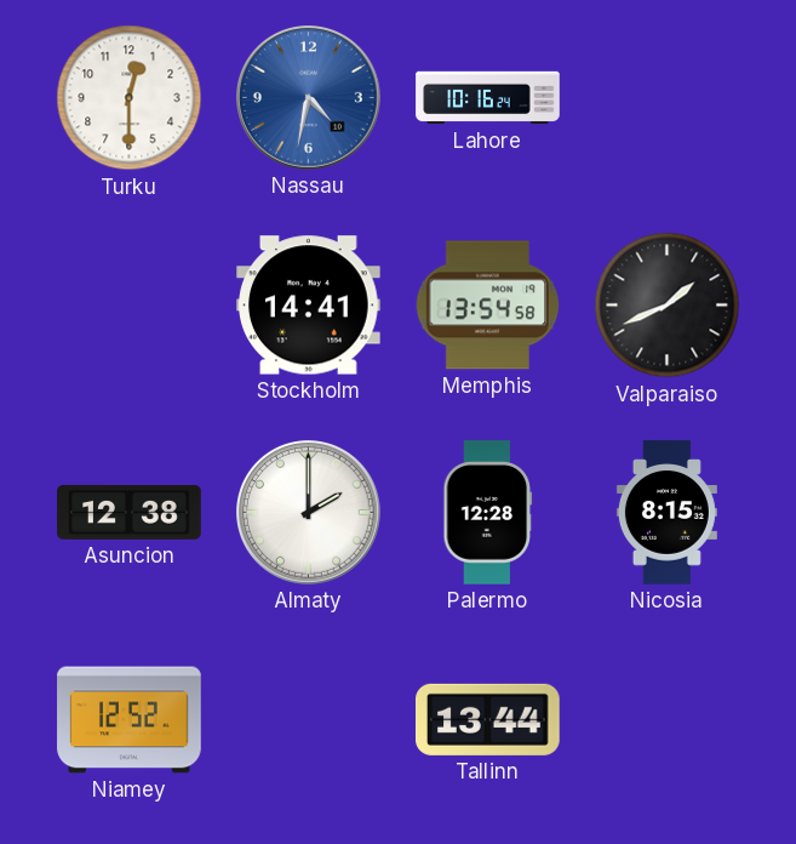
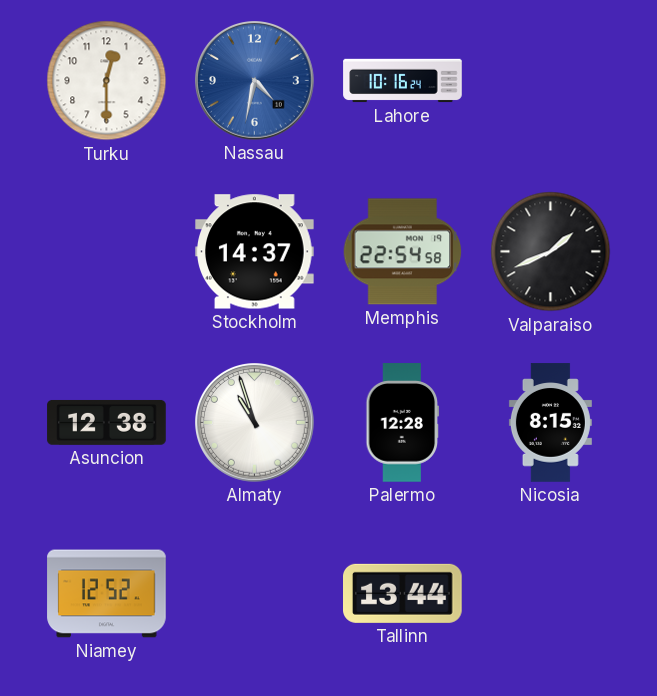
Stockholm: 14:41 -> 14:37 (255, 252)
Memphis: 13:54 -> 22:54 (403, 252)
Almaty: 2:00 -> 10:57 (255, 423)
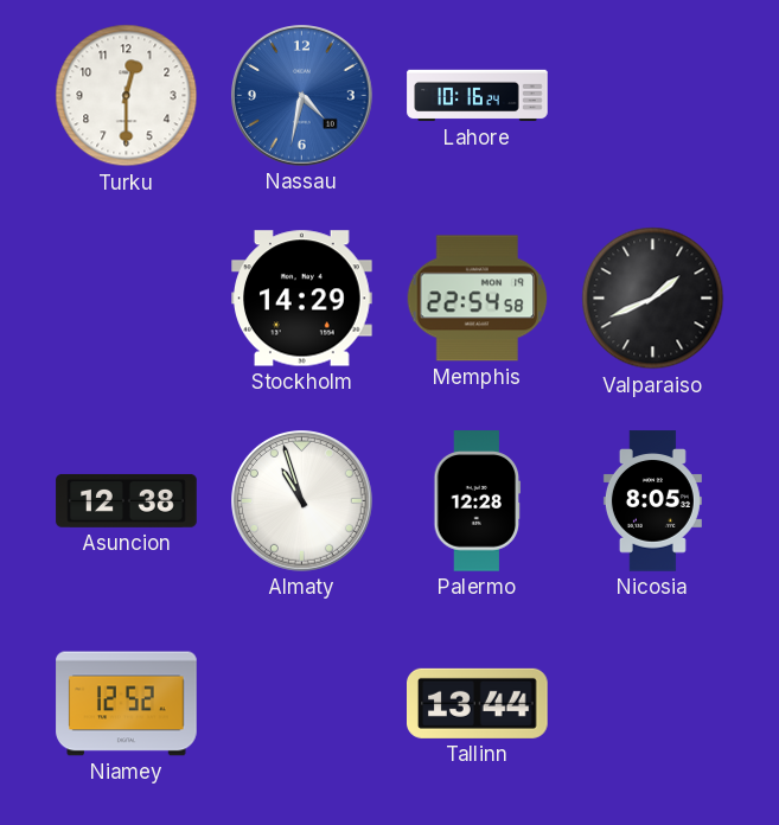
Stockholm: 14:37 -> 14:29 (302, 299)
Nicosia: 8:15 -> 8:05 (652, 501)
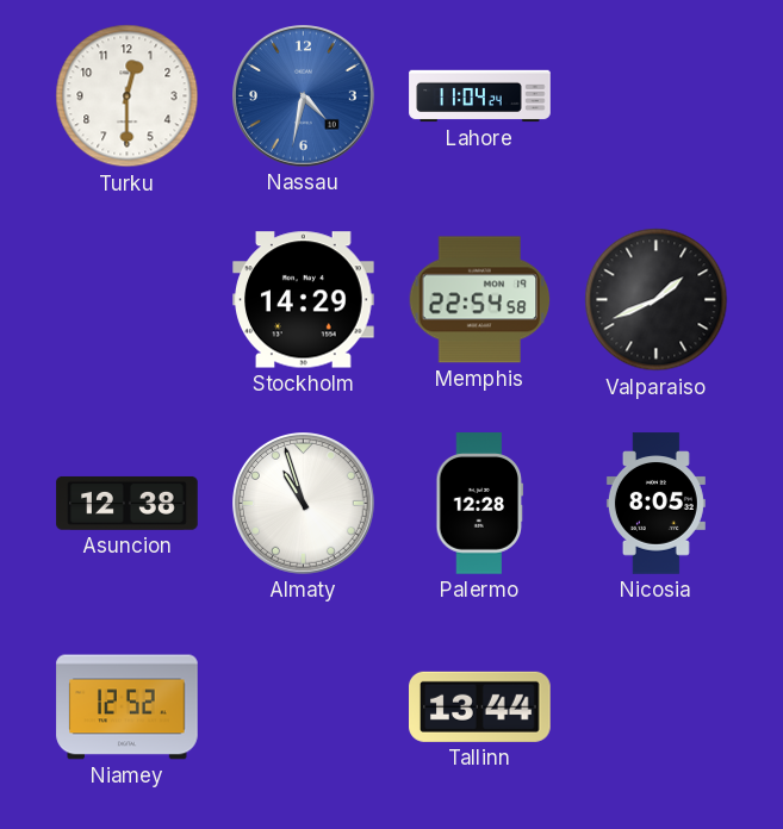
Lahore: 10:16 -> 11:04 (480, 96)
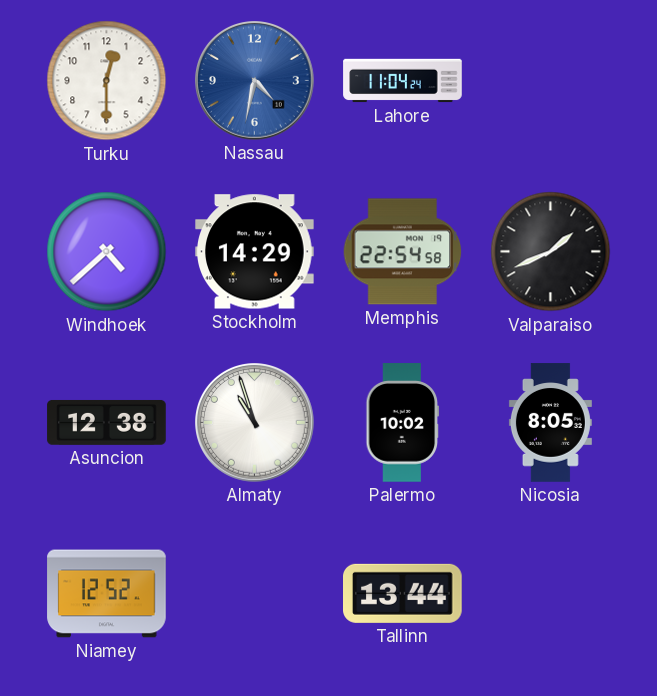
Windhoek: none -> 4:38 (107, 252)
Palermo: 12:28 -> 10:02 (403, 423)
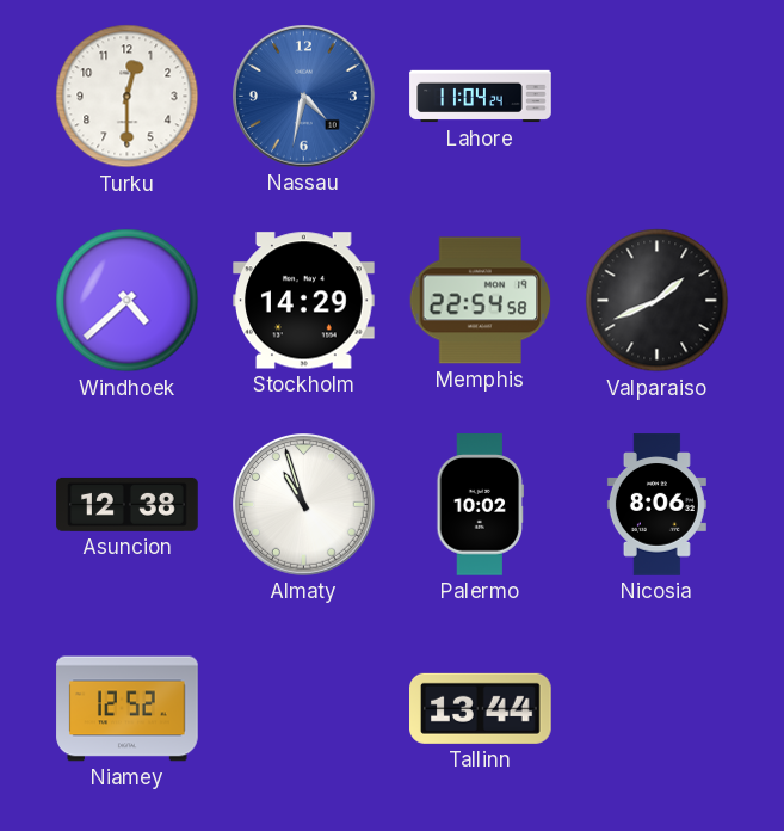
Nicosia: 8:05 -> 8:06 (656, 505)
